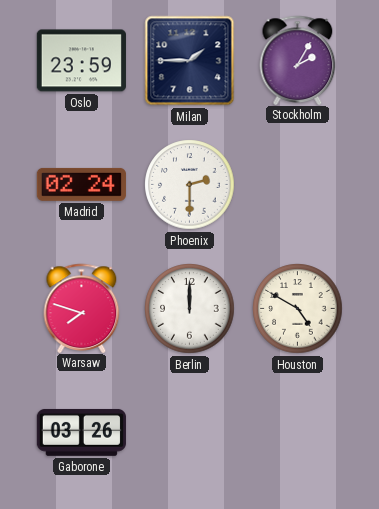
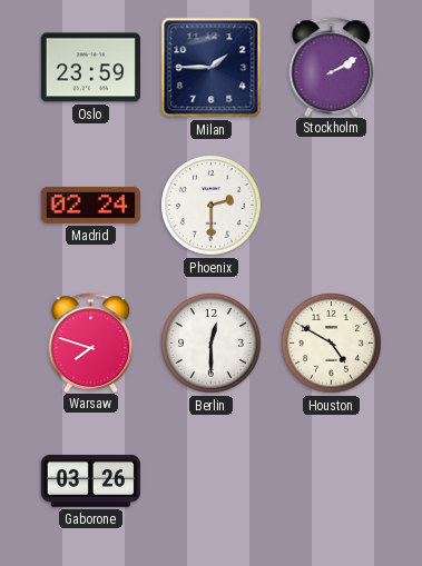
Stockholm: 2:05 -> 2:10 (332, 67)
Berlin: 12:00 -> 12:30 (212, 344)
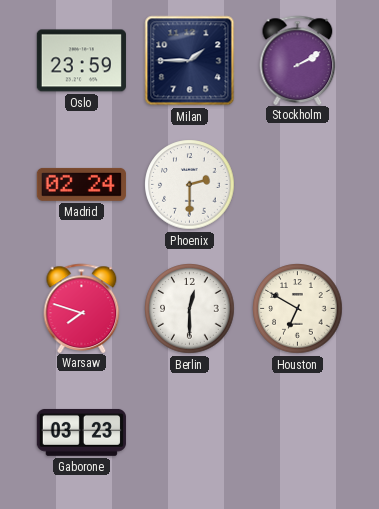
Houston: 4:50 -> 6:50 (298, 309)
Gaborone: 03:26 -> 03:23 (81, 432)
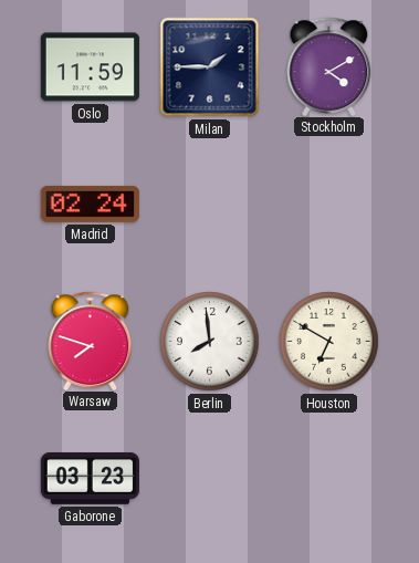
Oslo: 23:59 -> 11:59 (90, 67)
Stockholm: 2:10 -> 4:10 (329, 66)
Phoenix: 2:30 -> none (190, 185)
Berlin: 12:30 -> 7:59 (210, 342)
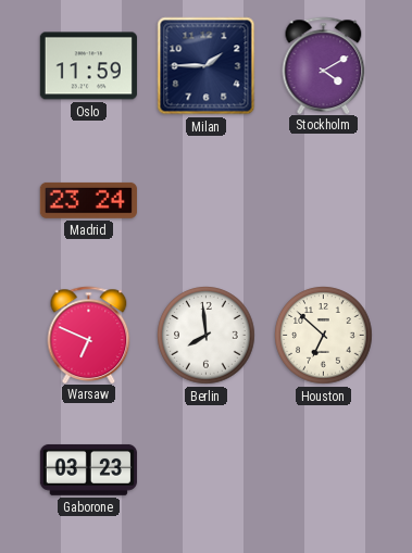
Madrid: 02:24 -> 23:24 (88, 200)
Warsaw: 7:48 -> 6:49 (89, 335)
Houston: 6:50 -> 6:52 (324, 336)
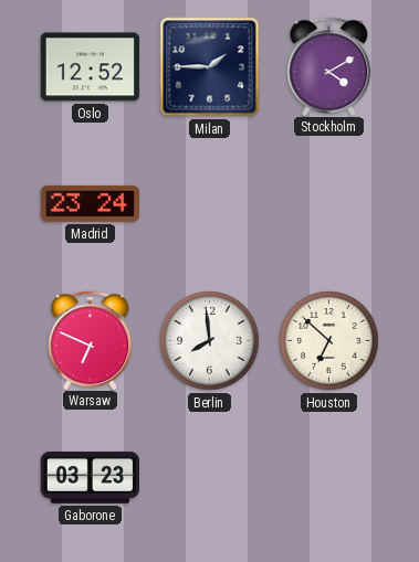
Oslo: 11:59 -> 12:52 (90, 67)
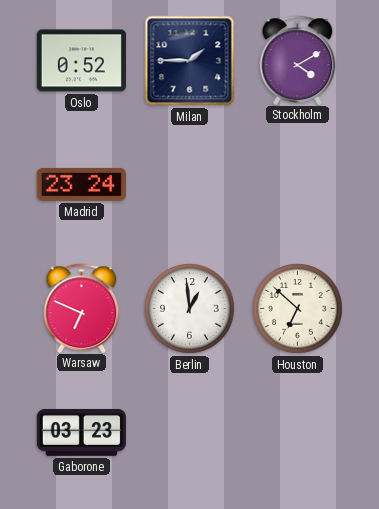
Oslo: 12:52 -> 0:52 (81, 61)
Berlin: 7:59 -> 12:59 (190, 309)
